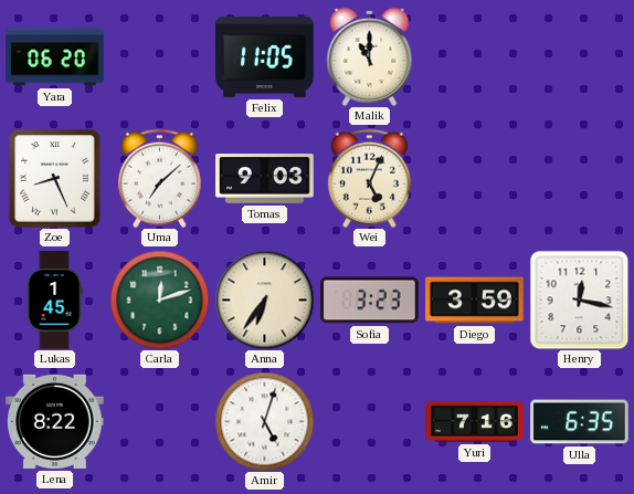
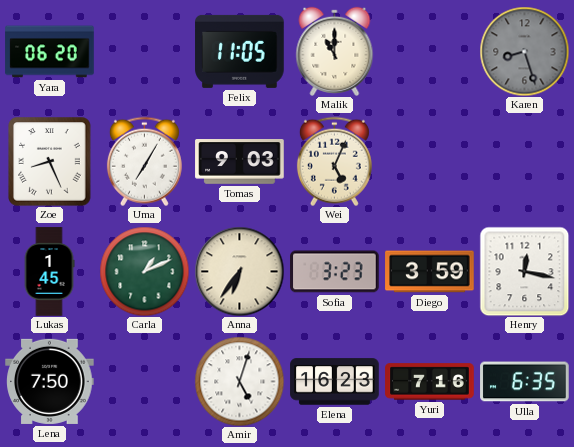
Karen: none -> 8:27 (524, 51)
Uma: 7:08 -> 7:05 (144, 161)
Carla: 12:12 -> 1:11 (144, 271)
Lena: 8:22 -> 7:50 (50, 381)
Elena: none -> 16:23 (335, 382)
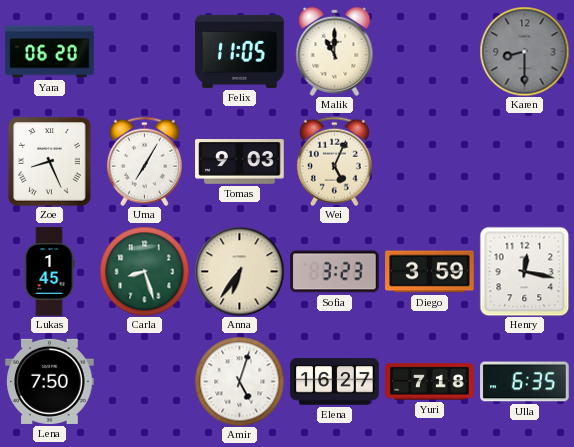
Karen: 8:27 -> 8:30 (524, 51)
Carla: 1:11 -> 8:27 (144, 271)
Elena: 16:23 -> 16:27 (335, 382)
Yuri: 7:16 -> 7:18 (430, 382)
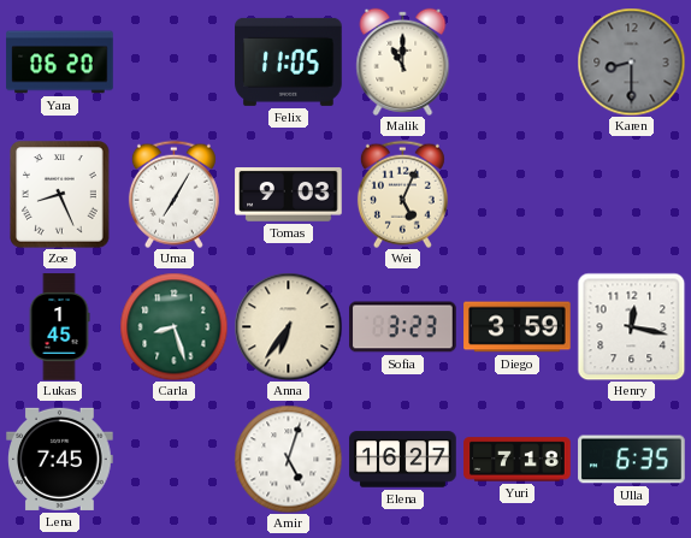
Lena: 7:50 -> 7:45 (60, 459)
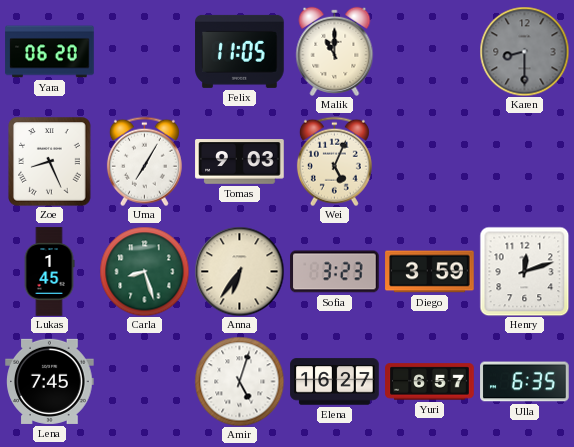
Henry: 12:17 -> 12:12 (524, 271)
Yuri: 7:18 -> 6:57 (430, 382)
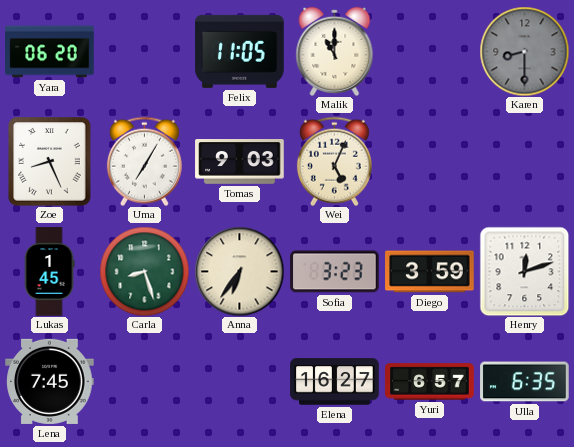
Amir: 5:03 -> none (239, 381)
